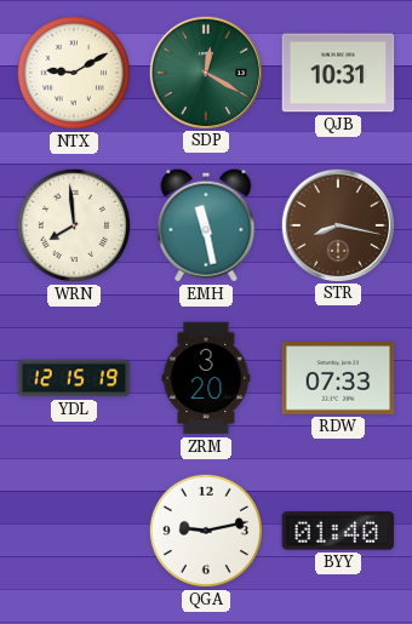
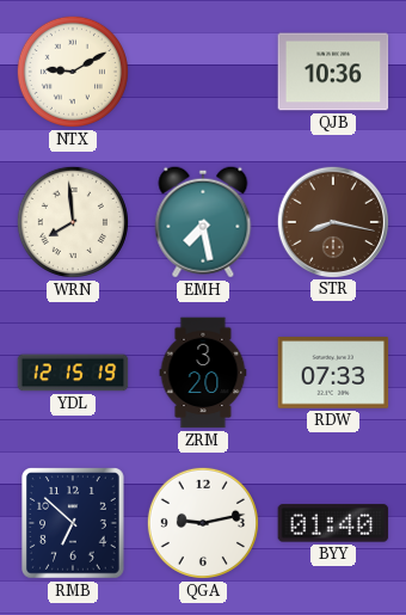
SDP: 12:20 -> none (205, 71)
QJB: 10:31 -> 10:36 (333, 72)
EMH: 11:28 -> 7:28 (203, 222)
RMB: none -> 6:52 (74, 524)
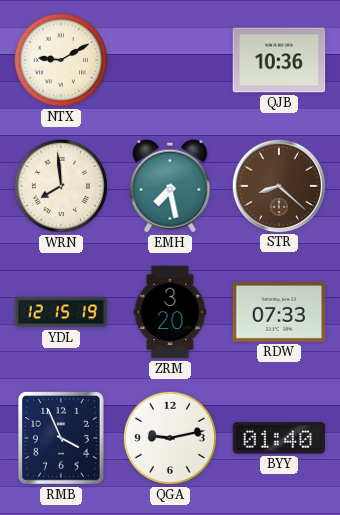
STR: 8:17 -> 8:22 (278, 185)
RMB: 6:52 -> 3:56 (62, 439)
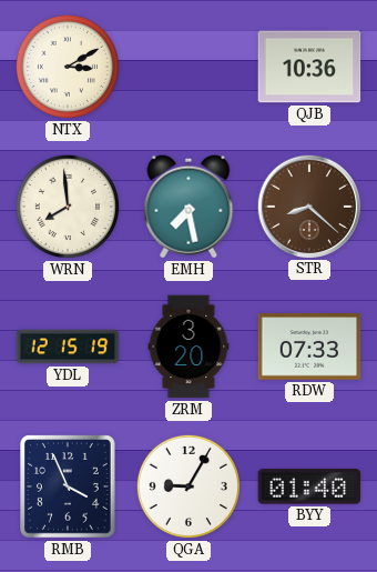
NTX: 9:10 -> 3:10 (68, 67)
QGA: 9:13 -> 9:05 (188, 486)
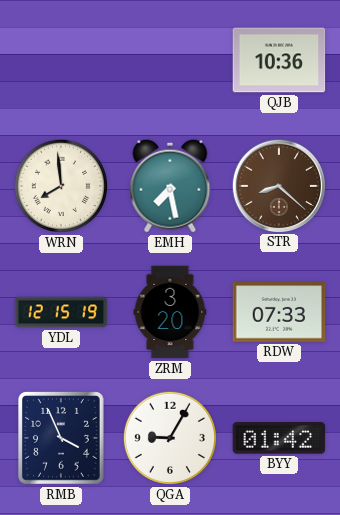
NTX: 3:10 -> none (68, 67)
BYY: 01:40 -> 01:42 (279, 438)
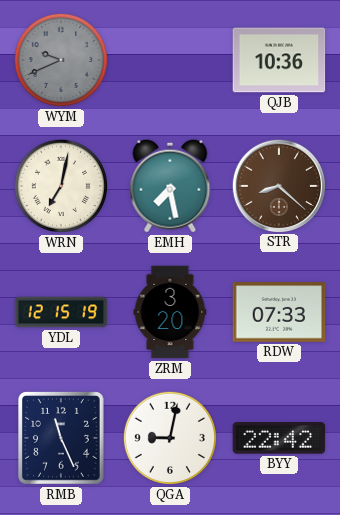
WYM: none -> 9:41 (61, 60)
WRN: 7:59 -> 7:02 (61, 186)
RMB: 3:56 -> 11:26 (62, 439)
QGA: 9:05 -> 9:02 (170, 438)
BYY: 01:42 -> 22:42 (279, 438)
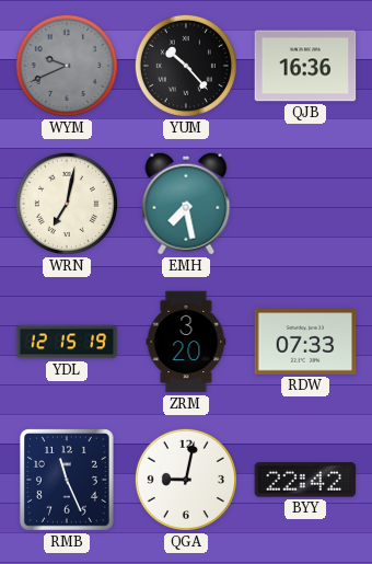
YUM: none -> 10:23 (186, 66)
QJB: 10:36 -> 16:36 (305, 66)
STR: 8:22 -> none (278, 185)
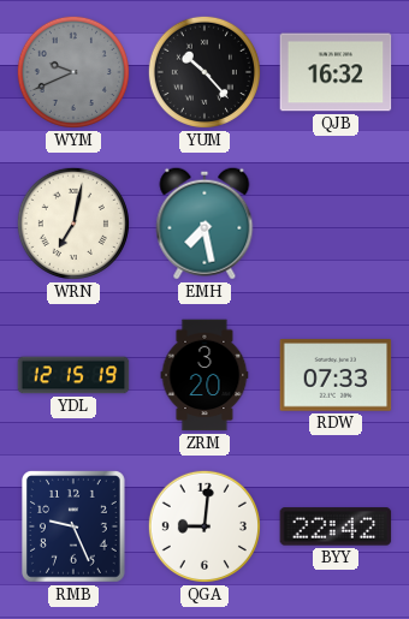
QJB: 16:36 -> 16:32 (336, 72)
RMB: 11:26 -> 9:26 (75, 528)
QGA: 9:02 -> 9:01 (204, 526)
